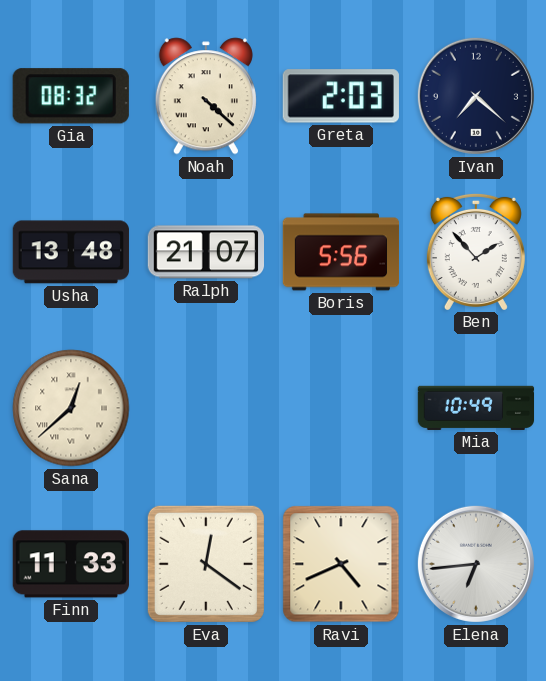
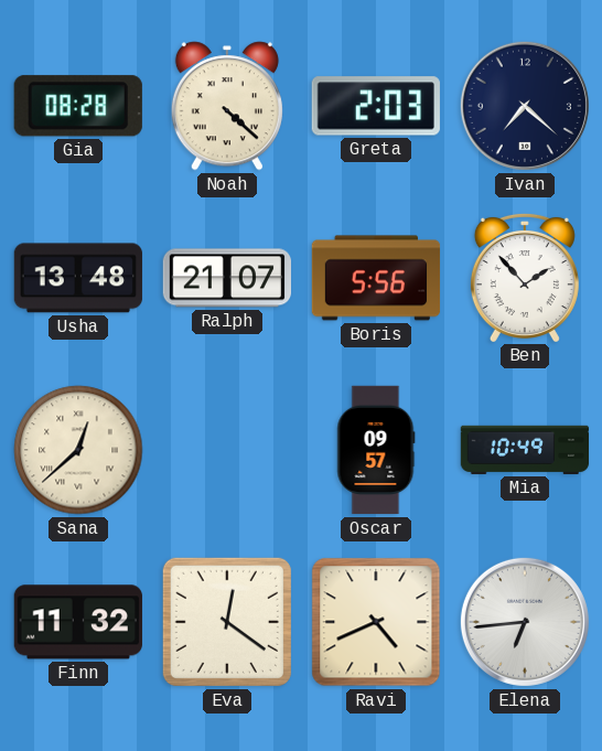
Gia: 08:32 -> 08:28 (78, 106)
Oscar: none -> 09:57 (376, 450)
Finn: 11:33 -> 11:32 (78, 622)
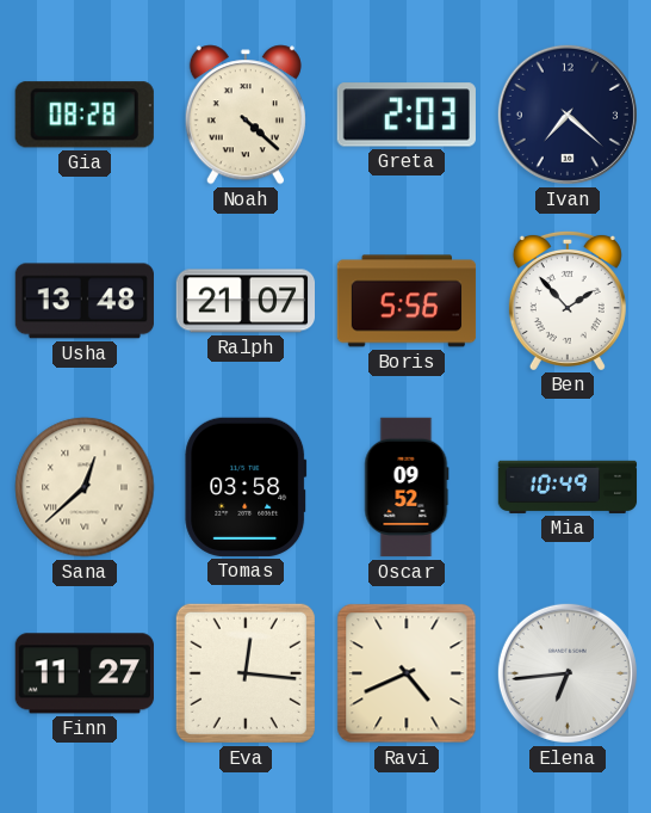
Tomas: none -> 03:58 (246, 487)
Oscar: 09:57 -> 09:52 (407, 487)
Finn: 11:32 -> 11:27 (85, 673)
Eva: 12:21 -> 12:16 (246, 673)
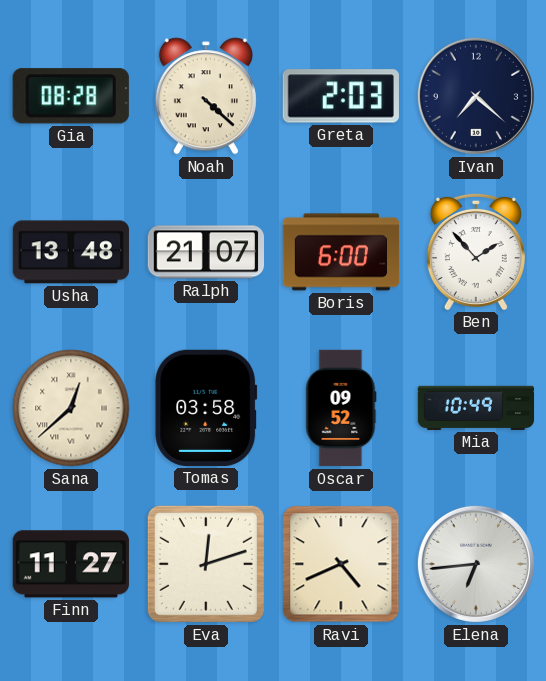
Boris: 5:56 -> 6:00 (341, 252)
Eva: 12:16 -> 12:12 (206, 564)
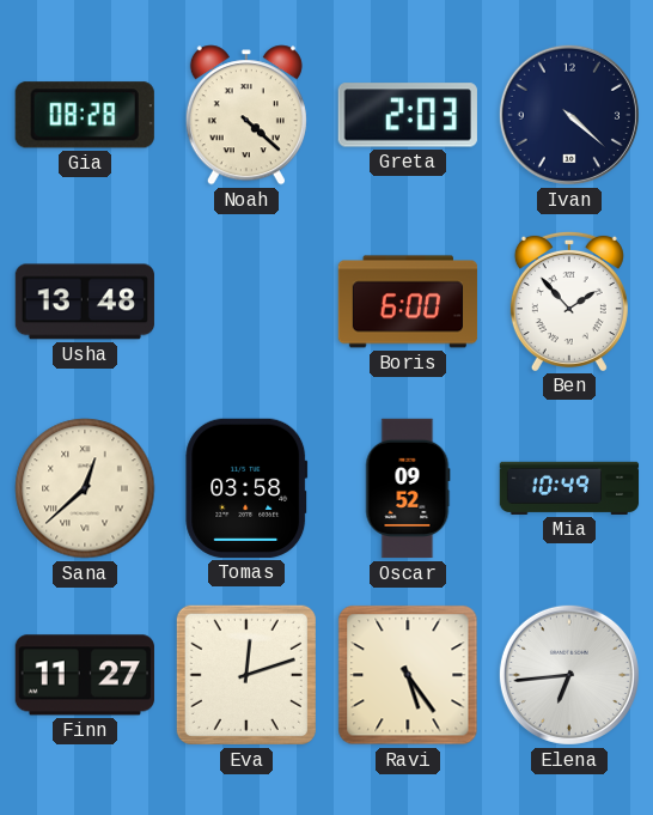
Ivan: 7:22 -> 4:22 (569, 115)
Ralph: 21:07 -> none (205, 252)
Ravi: 4:41 -> 5:24 (408, 675)
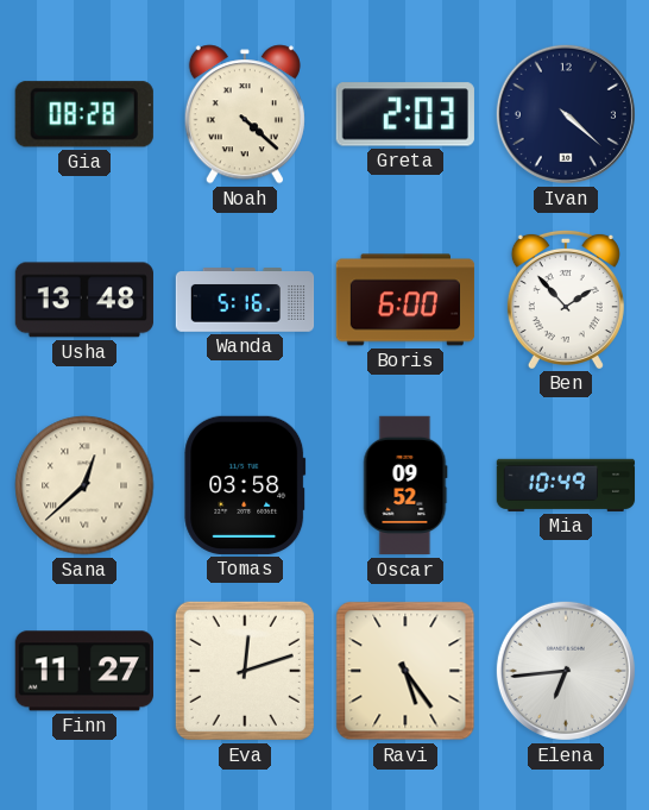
Wanda: none -> 5:16 (245, 300)
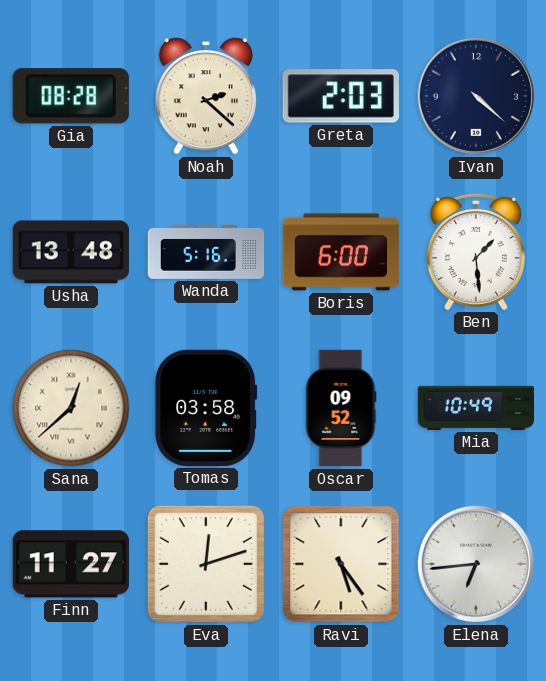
Noah: 4:22 -> 2:22 (206, 96)
Ben: 1:53 -> 1:29 (476, 251)
